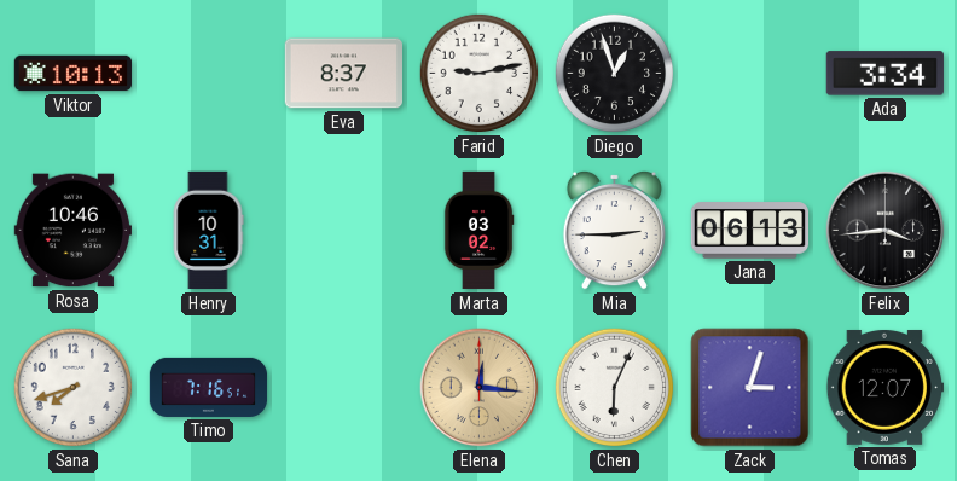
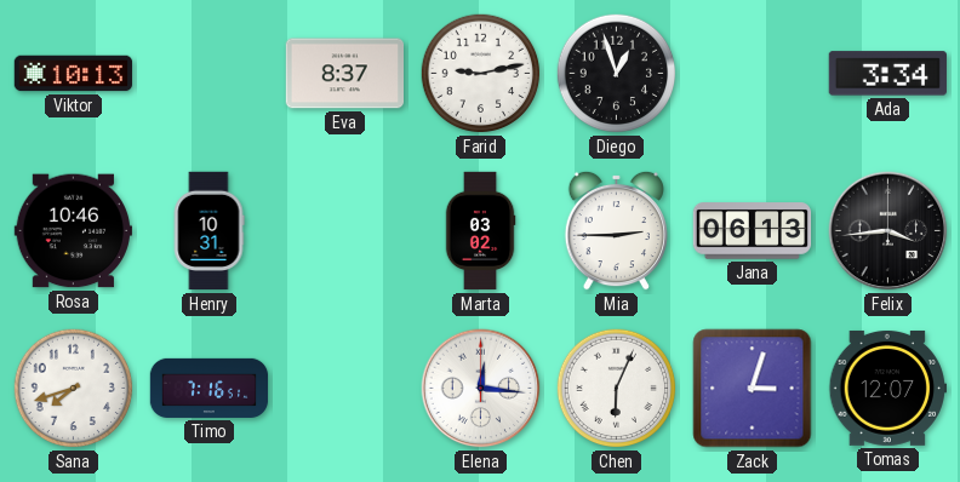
Elena dial: champagne -> white (481, 389)
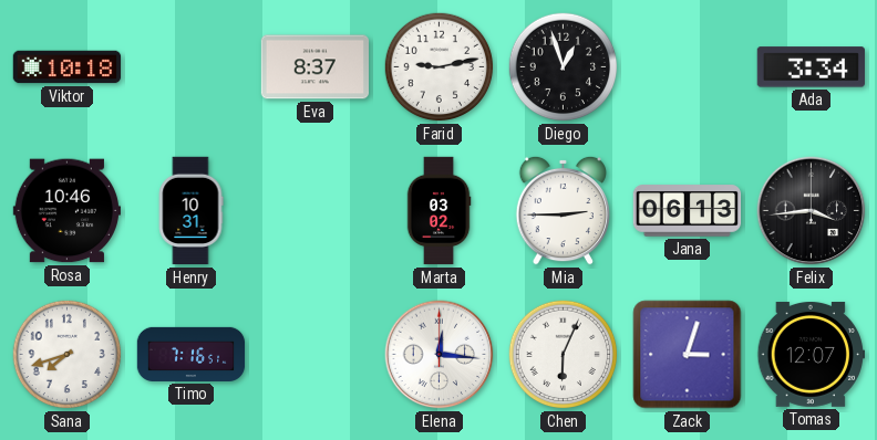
Viktor: 10:13 -> 10:18 (68, 67)
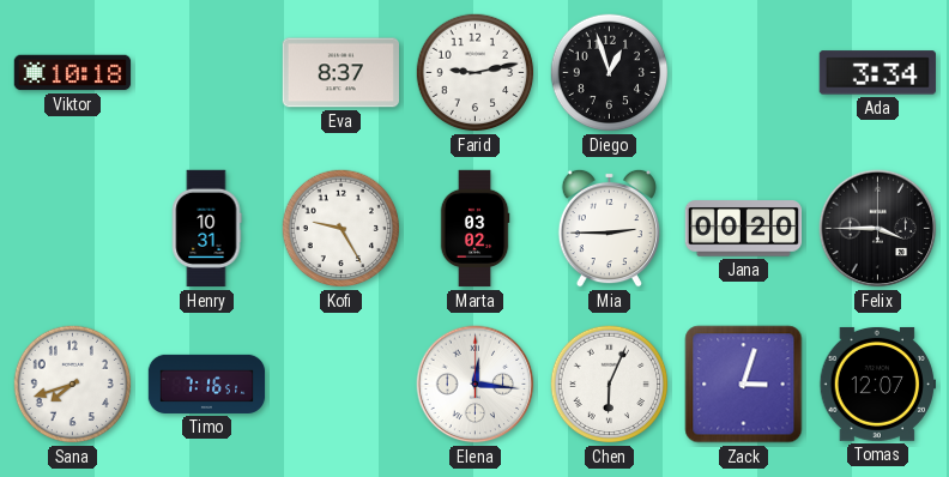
Rosa: 10:46 -> none (66, 211)
Kofi: none -> 9:25 (341, 229)
Jana: 06:13 -> 00:20 (744, 229)
Felix: 3:44 -> 3:45 (878, 229)
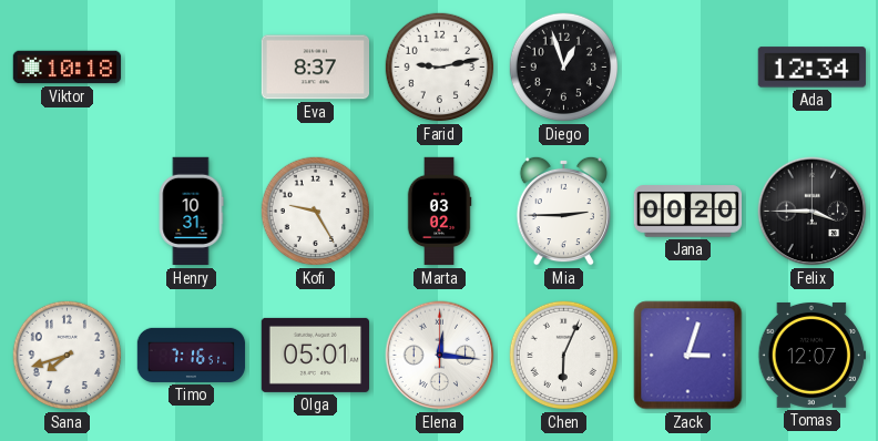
Ada: 3:34 -> 12:34 (811, 68)
Olga: none -> 05:01 (315, 355)
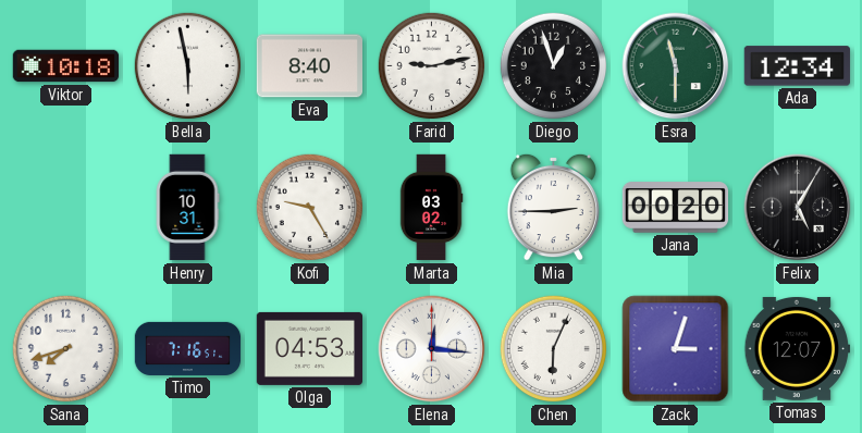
Bella: none -> 5:58 (188, 66)
Eva: 8:37 -> 8:40 (309, 66)
Esra: none -> 11:30 (676, 66)
Felix: 3:45 -> 5:05 (798, 208)
Olga: 05:01 -> 04:53 (309, 348)
